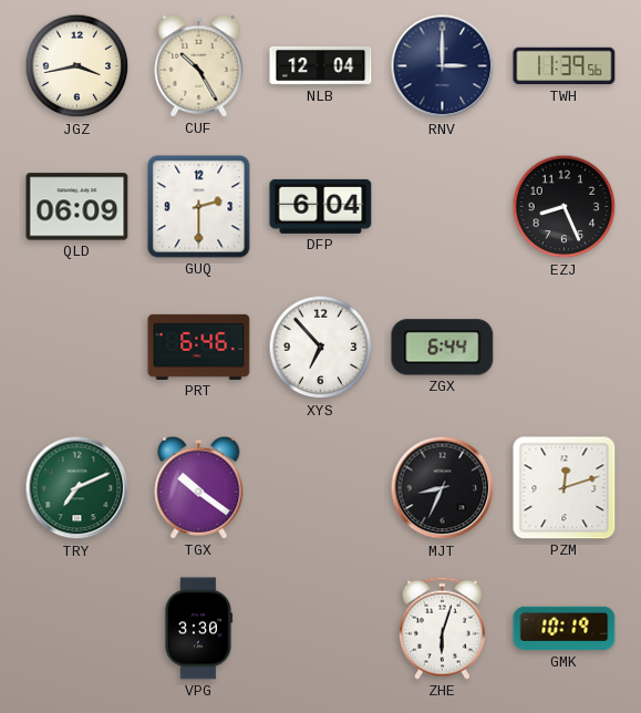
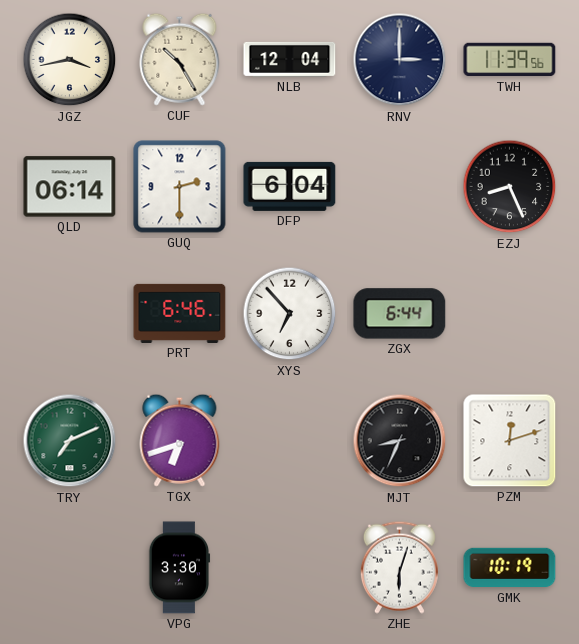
QLD: 06:09 -> 06:14 (70, 187)
TGX: 10:21 -> 6:42 (180, 440)
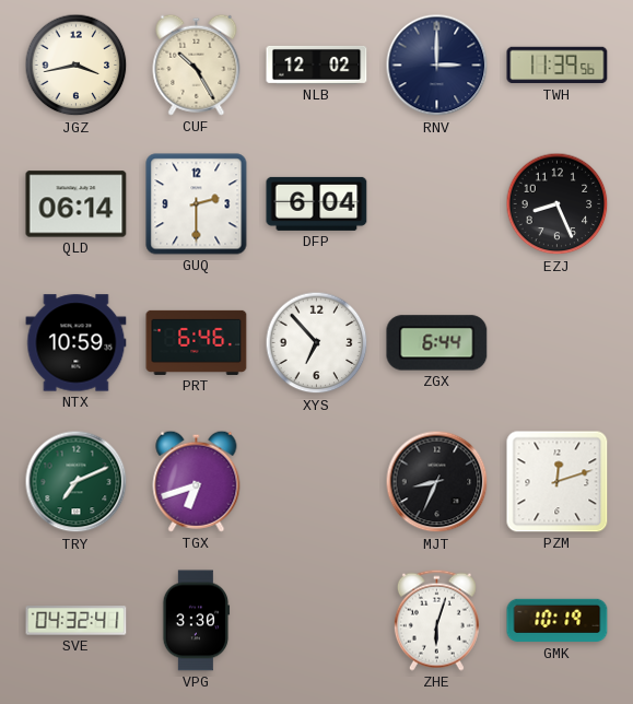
NLB: 12:04 -> 12:02 (317, 64)
NTX: none -> 10:59 (77, 343)
SVE: none -> 04:32 (77, 621)
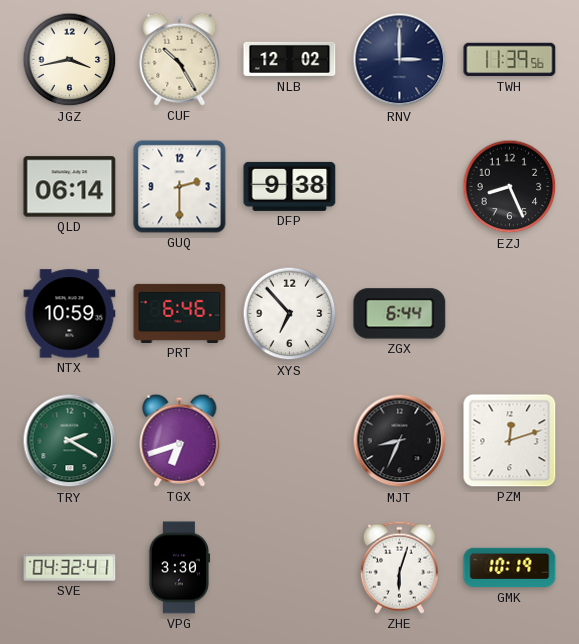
DFP: 6:04 -> 9:38 (290, 186)
TRY: 7:11 -> 2:20 (70, 441)
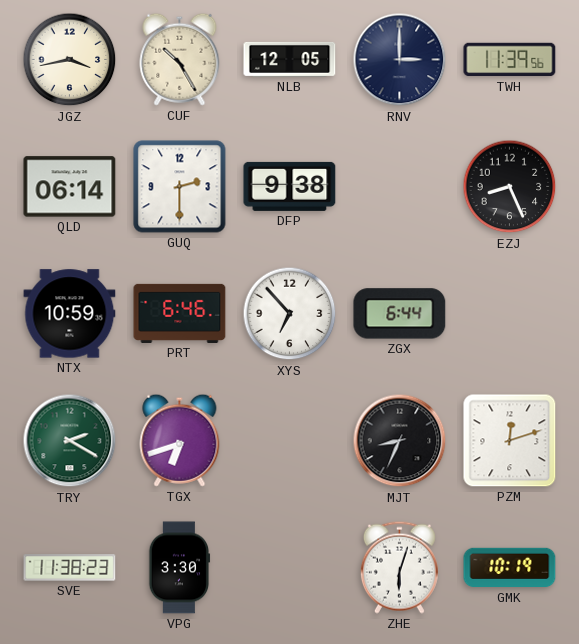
NLB: 12:02 -> 12:05 (290, 59)
SVE: 04:32 -> 11:38 (70, 568)
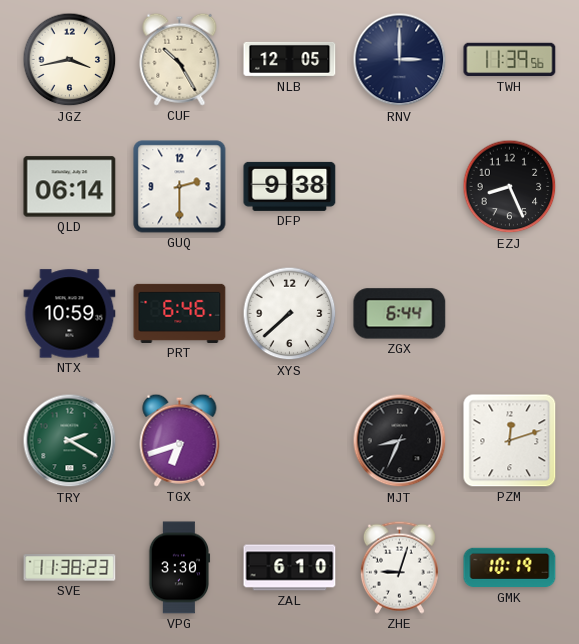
XYS: 6:53 -> 7:38 (290, 314)
ZAL: none -> 6:10 (290, 568)
ZHE: 6:03 -> 9:03 (399, 567)
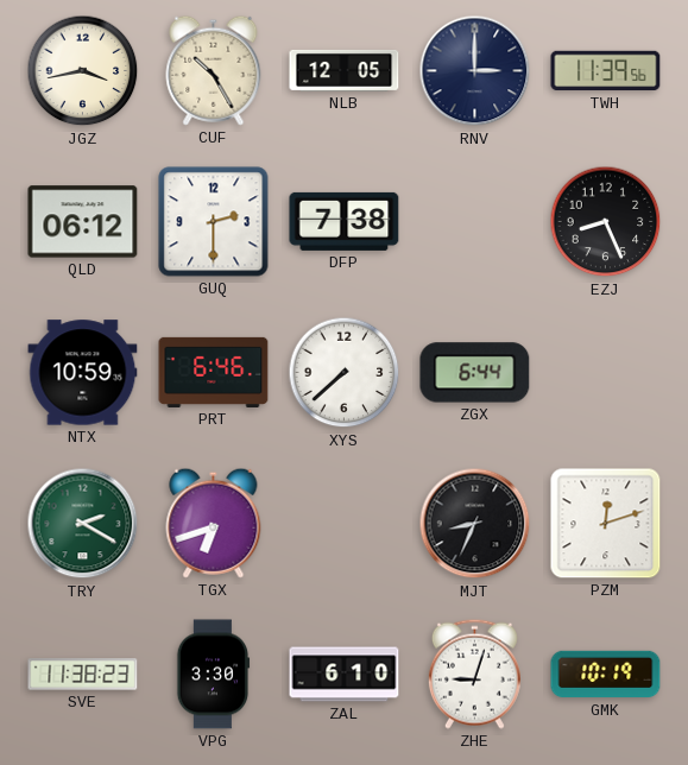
QLD: 06:14 -> 06:12 (83, 222)
DFP: 9:38 -> 7:38 (345, 221)
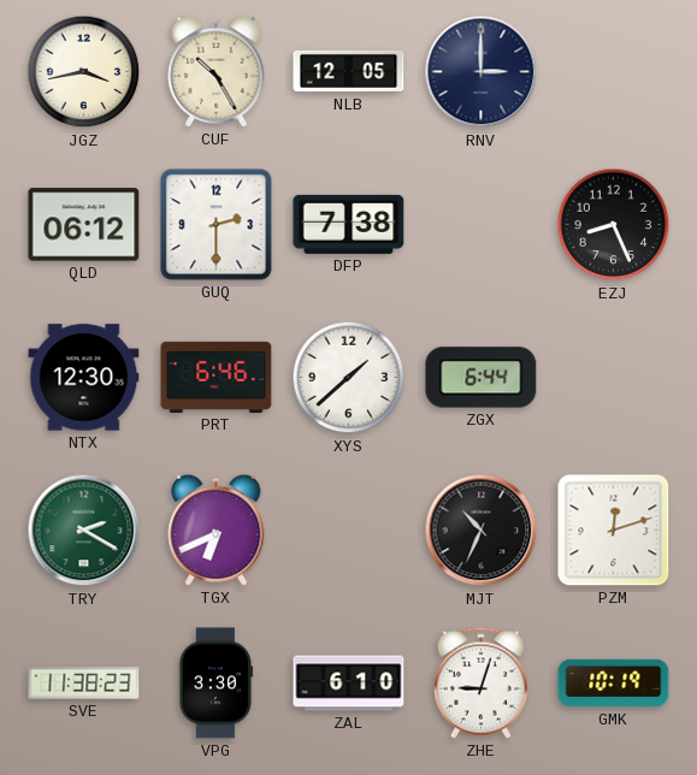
TWH: 11:39 -> none (606, 71)
NTX: 10:59 -> 12:30 (84, 378)
XYS: 7:38 -> 1:38 (349, 378)
TGX: 6:42 -> 6:41 (217, 530)
MJT: 8:34 -> 10:34 (482, 531)
